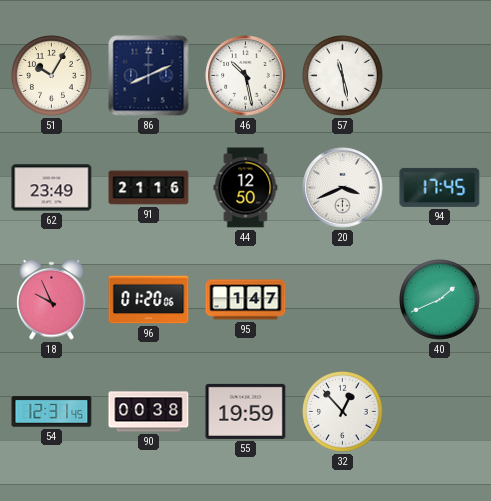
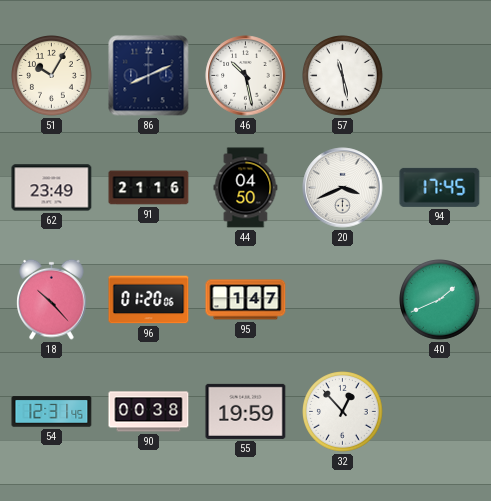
44: 12:50 -> 04:50 (246, 188)
18: 9:56 -> 10:23 (52, 299)
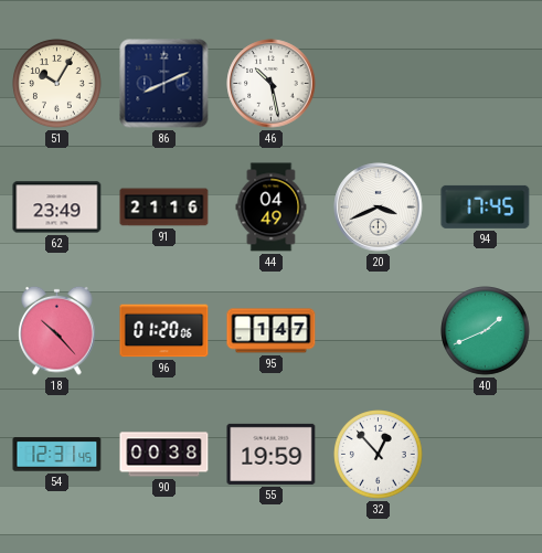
57: 11:28 -> none (343, 76)
44: 04:50 -> 04:49 (272, 208)
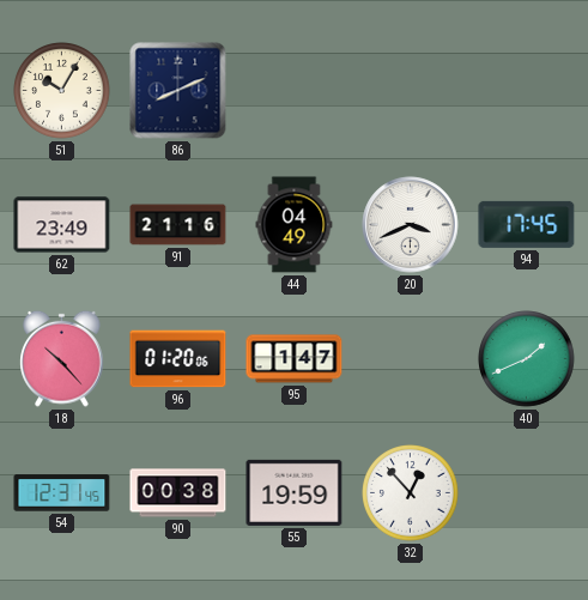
46: 10:28 -> none (272, 84)
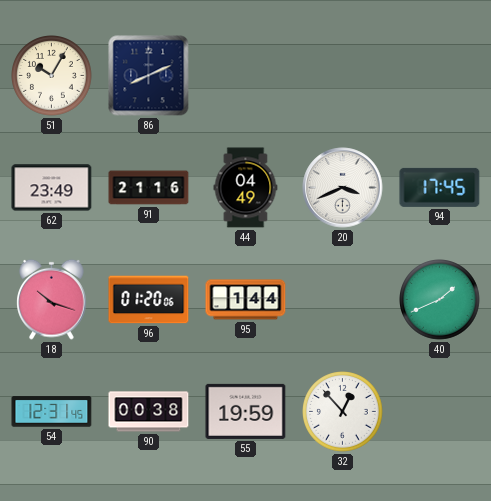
18: 10:23 -> 10:18 (52, 299)
95: 1:47 -> 1:44 (246, 300)
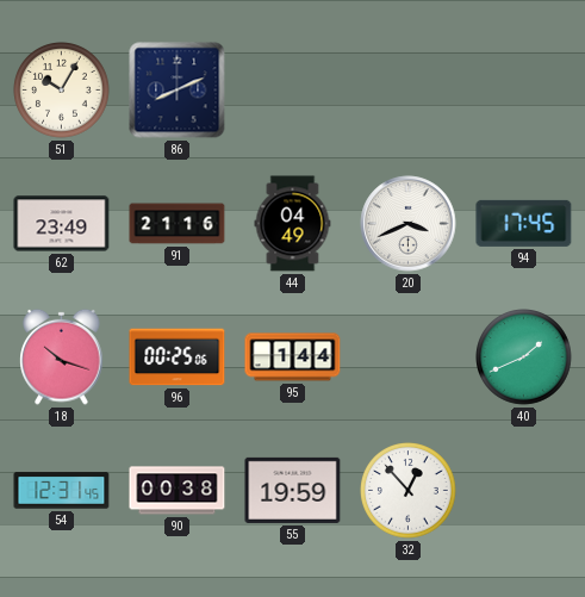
96: 01:20 -> 00:25 (178, 357)
